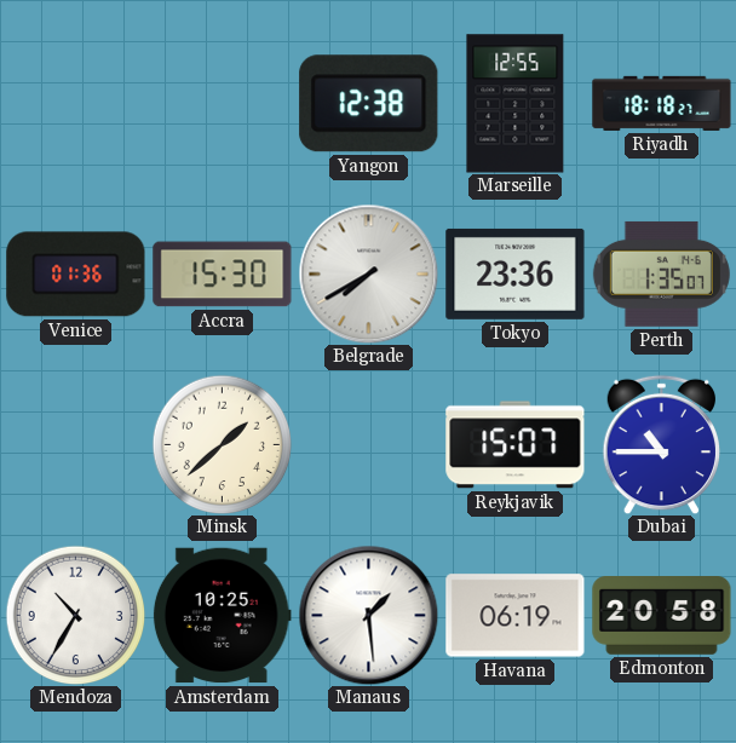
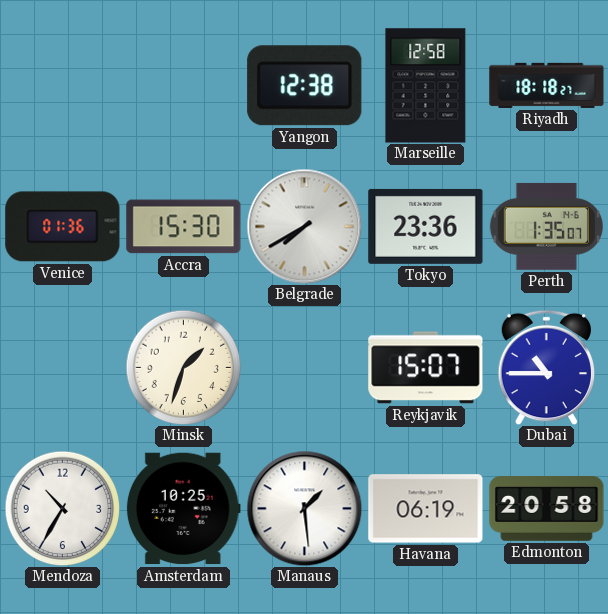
Marseille: 12:55 -> 12:58 (426, 86)
Minsk: 1:38 -> 1:33 (183, 367)
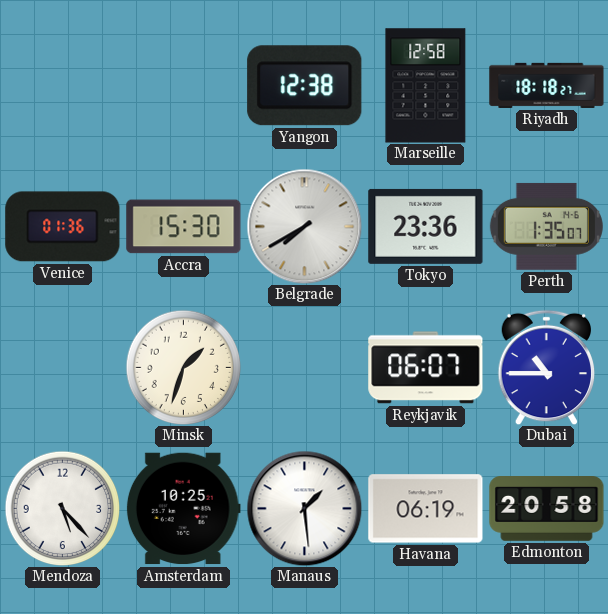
Reykjavik: 15:07 -> 06:07 (426, 368)
Mendoza: 10:35 -> 5:23 (62, 508)
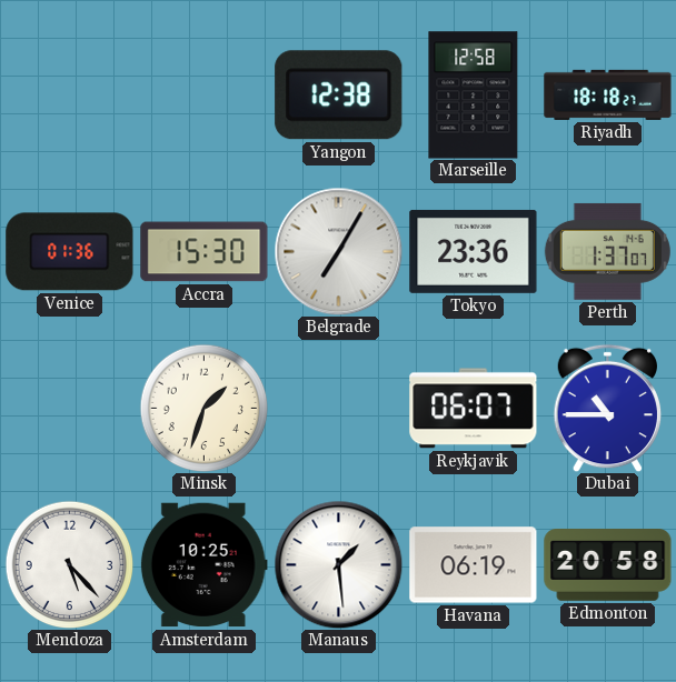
Belgrade: 7:40 -> 7:05 (338, 251)
Perth: 1:35 -> 1:37 (607, 251)
